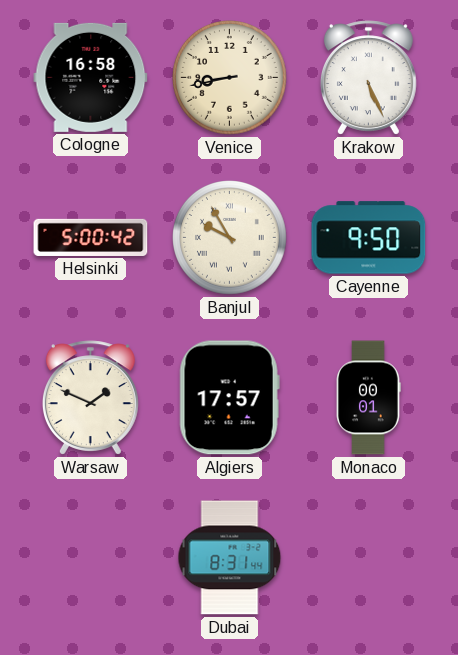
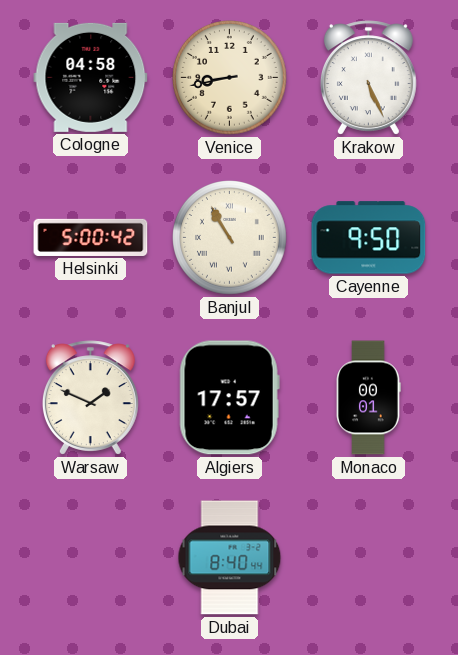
Cologne: 16:58 -> 04:58 (91, 77)
Banjul: 9:55 -> 10:55 (230, 238)
Dubai: 8:31 -> 8:40 (230, 558)
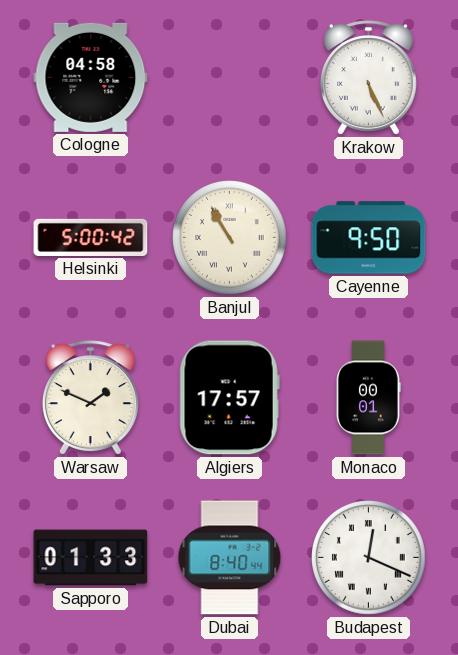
Venice: 8:43 -> none (230, 78)
Sapporo: none -> 01:33 (91, 558)
Budapest: none -> 12:19 (369, 558)
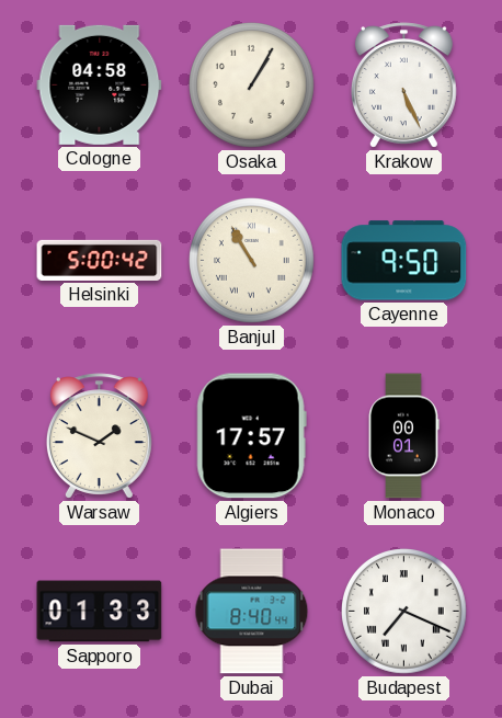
Osaka: none -> 1:05 (252, 86)
Budapest: 12:19 -> 7:19 (404, 612)
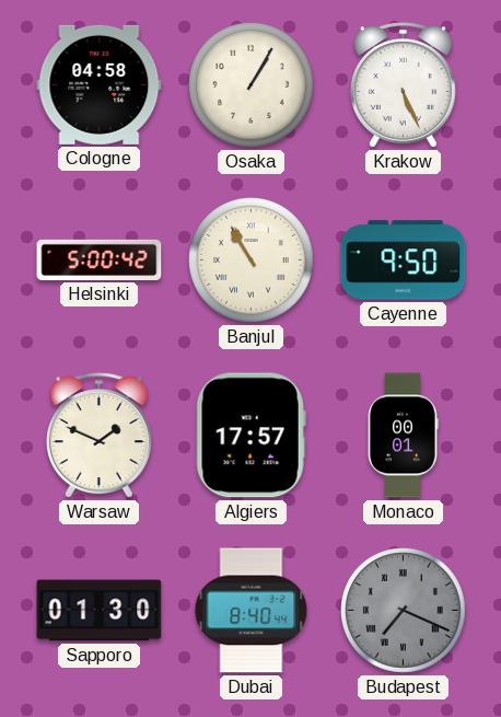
Sapporo: 01:33 -> 01:30 (100, 611)
Budapest dial: white -> grey (404, 611)
